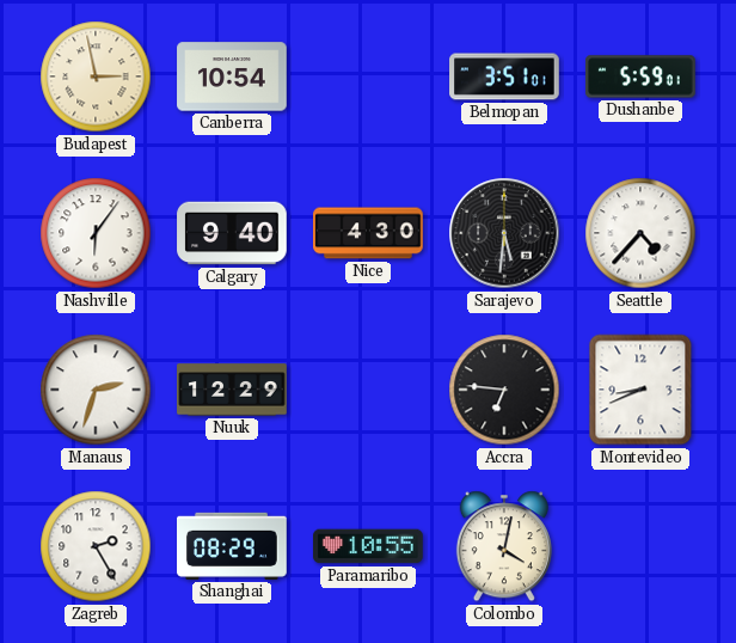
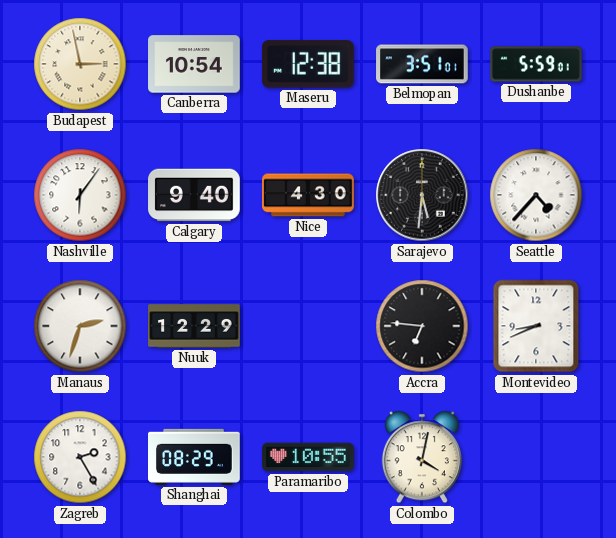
Maseru: none -> 12:38 (308, 64)
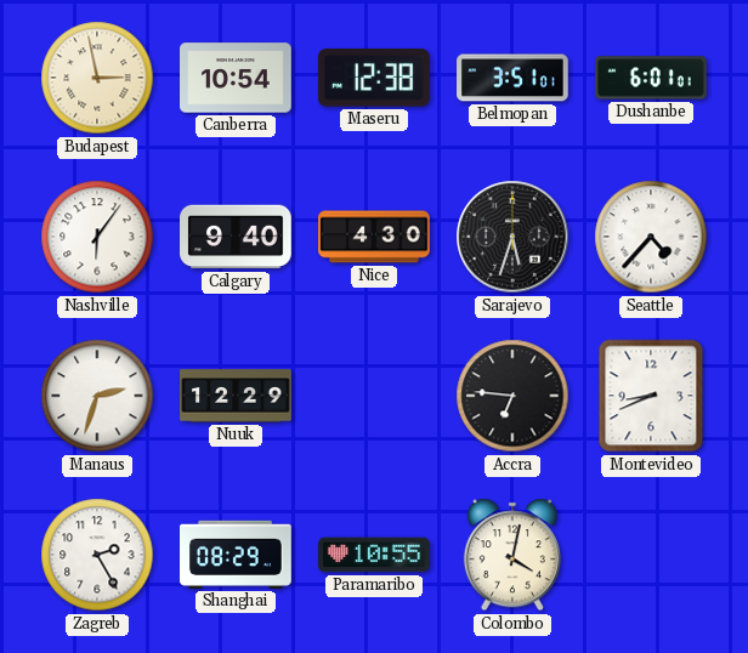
Dushanbe: 5:59 -> 6:01 (651, 78)
Sarajevo: 5:31 -> 5:33 (512, 237)
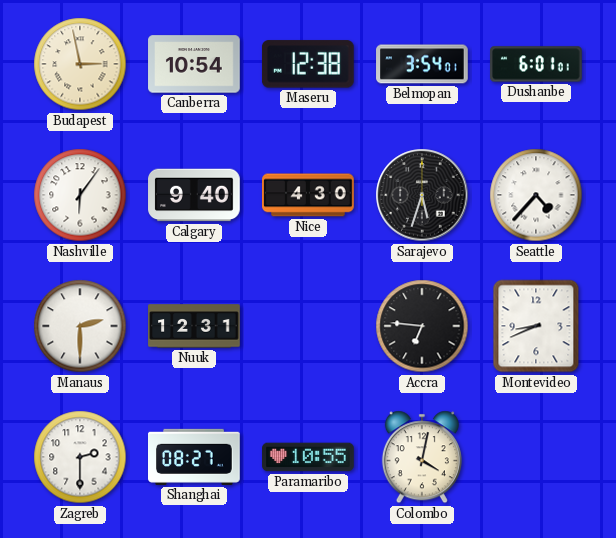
Belmopan: 3:51 -> 3:54 (422, 64)
Manaus: 2:33 -> 2:30 (80, 326)
Nuuk: 12:29 -> 12:31 (194, 326)
Zagreb: 2:25 -> 2:30 (80, 457)
Shanghai: 08:29 -> 08:27 (194, 457)
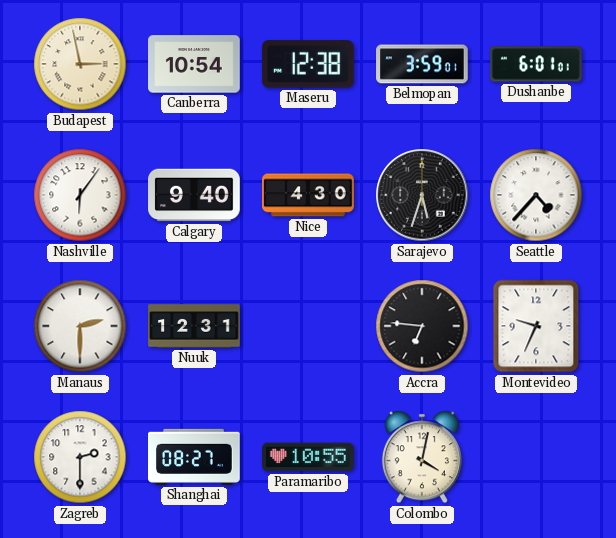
Belmopan: 3:54 -> 3:59 (422, 64)
Montevideo: 8:41 -> 9:34 (536, 326)
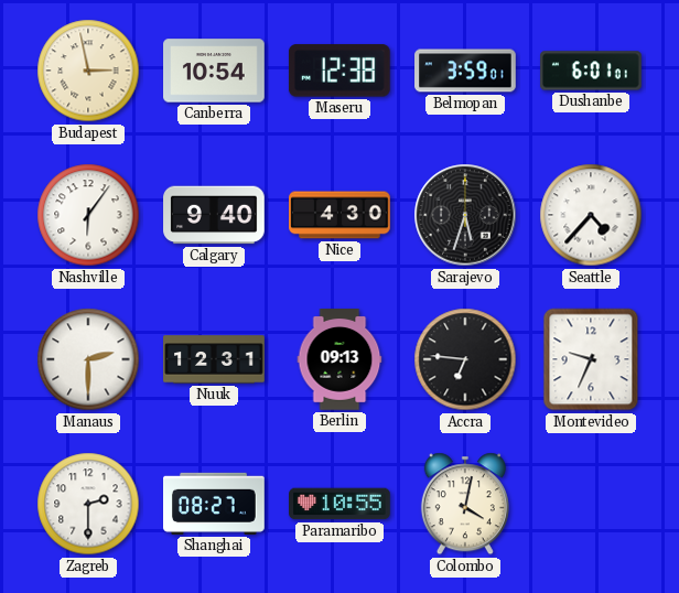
Berlin: none -> 09:13 (339, 359)
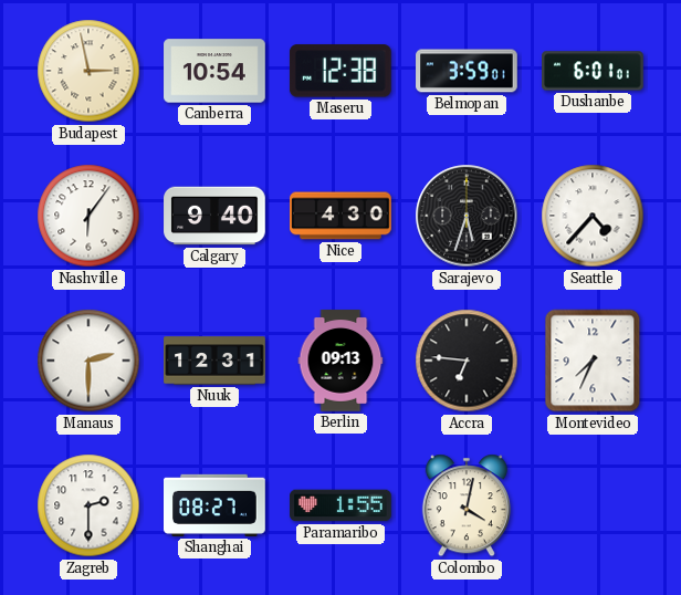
Montevideo: 9:34 -> 7:34 (593, 361)
Paramaribo: 10:55 -> 1:55 (340, 505)
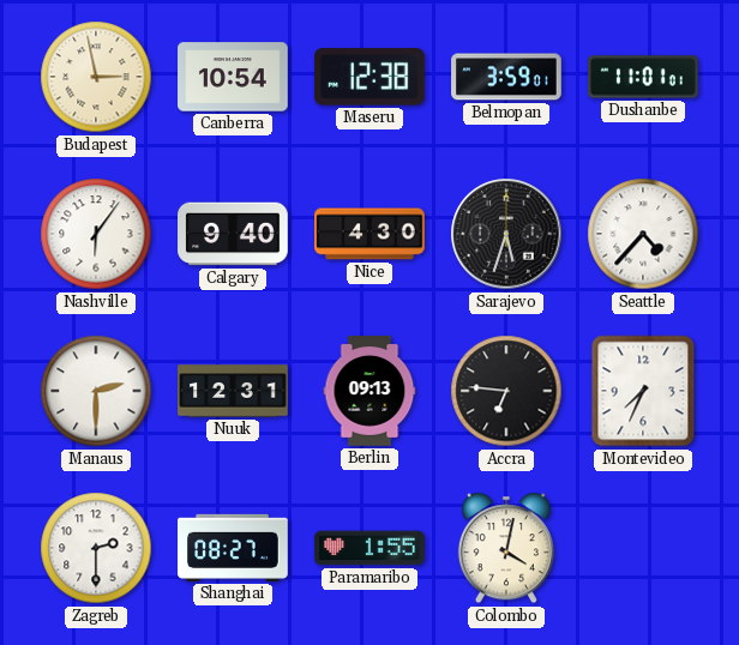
Dushanbe: 6:01 -> 11:01 (643, 77)
